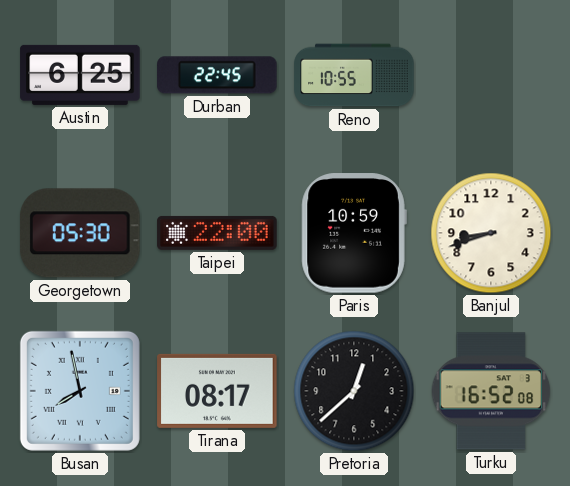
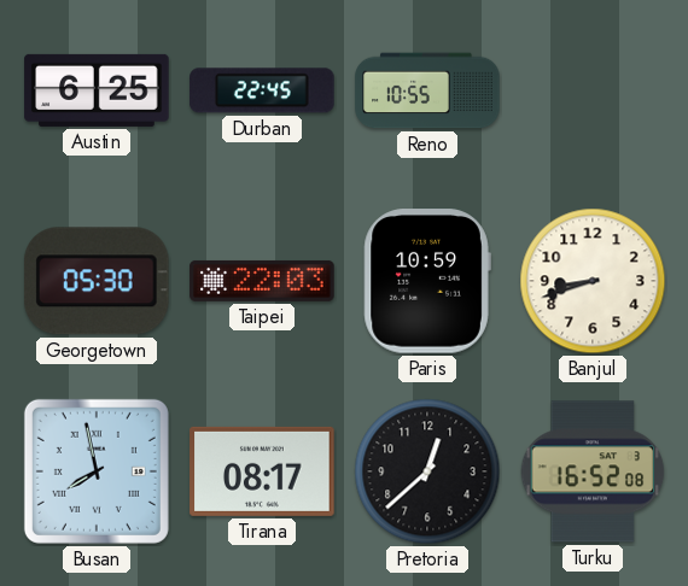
Taipei: 22:00 -> 22:03 (262, 281)
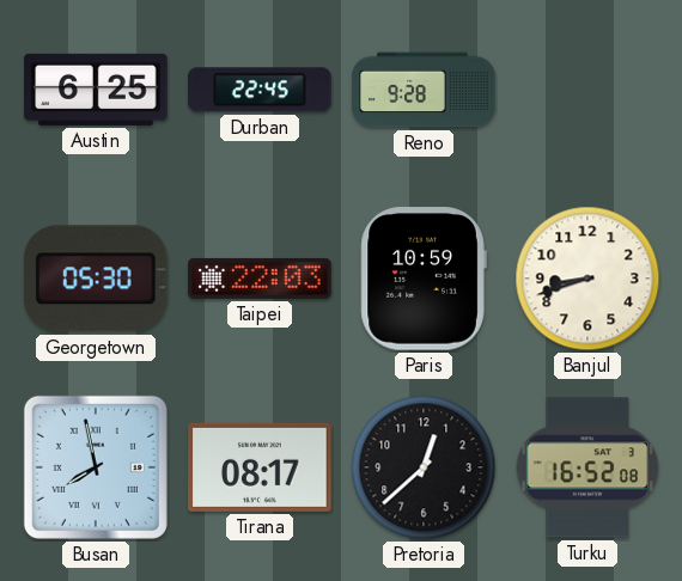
Reno: 10:55 -> 9:28 (424, 90)
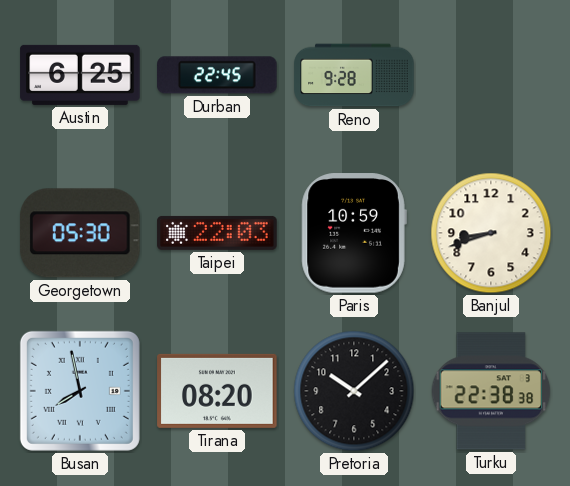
Tirana: 08:17 -> 08:20 (217, 391)
Pretoria: 12:38 -> 10:08 (354, 391)
Turku: 16:52 -> 22:38 (491, 391)
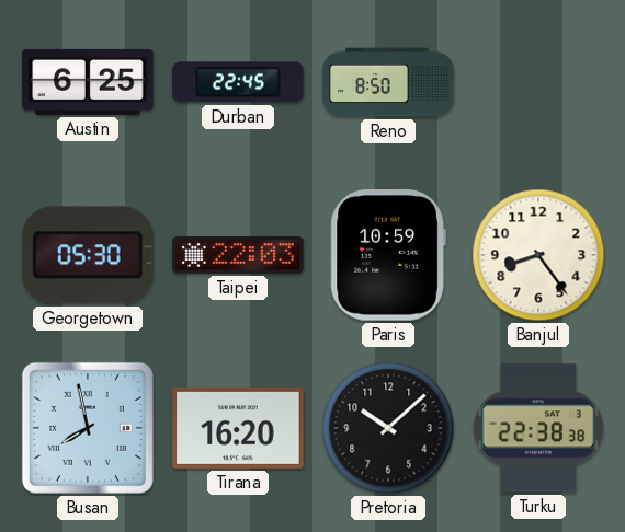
Reno: 9:28 -> 8:50 (388, 82)
Banjul: 8:42 -> 8:24 (538, 255)
Tirana: 08:20 -> 16:20 (238, 428)
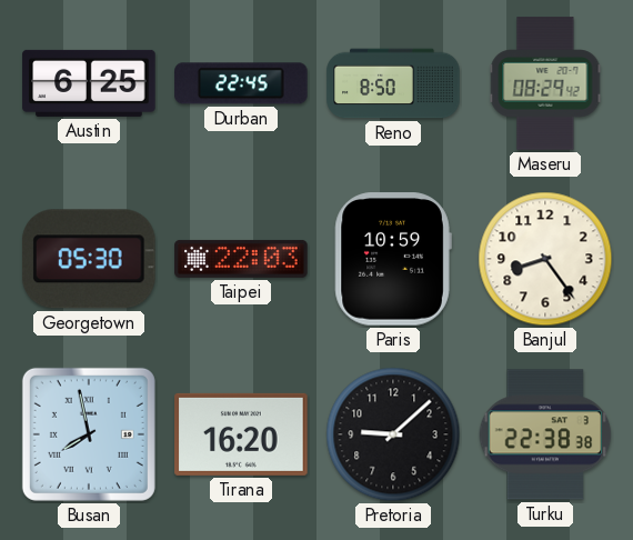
Maseru: none -> 08:29 (545, 83)
Pretoria: 10:08 -> 9:08 (393, 434)
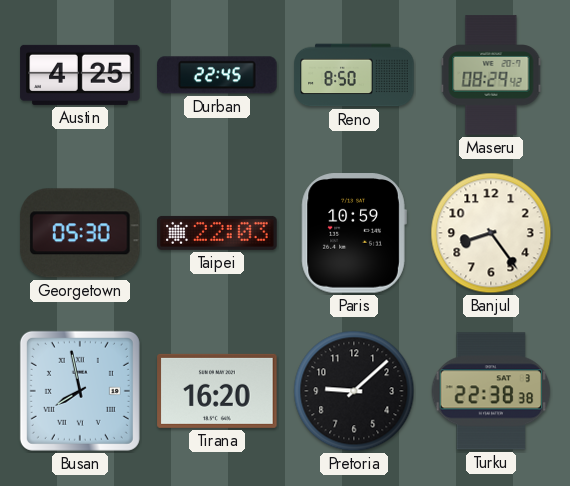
Austin: 6:25 -> 4:25 (80, 75)
